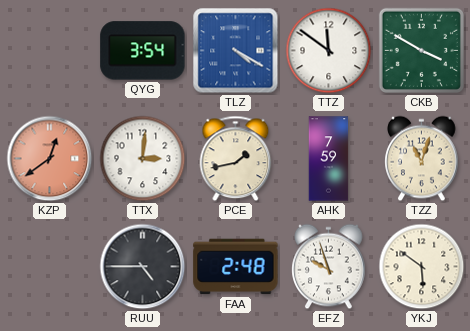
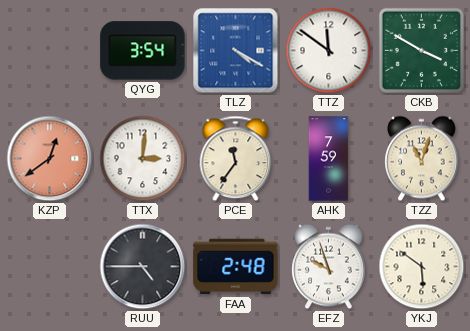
PCE: 1:43 -> 11:36 (236, 159)
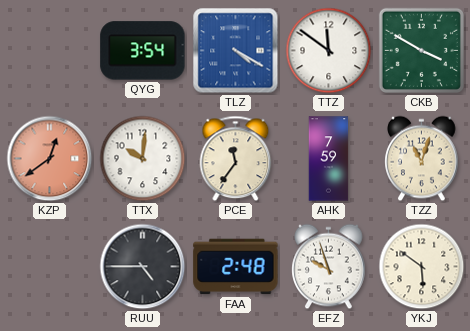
TTX: 3:01 -> 10:01 (143, 159)
